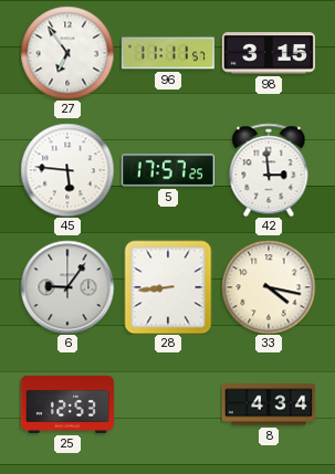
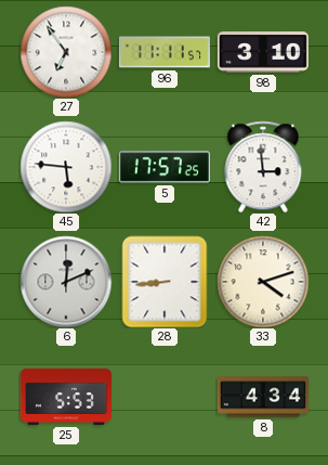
98: 3:15 -> 3:10 (263, 52)
6: 9:06 -> 12:11 (66, 282)
33: 4:17 -> 4:12 (263, 282)
25: 12:53 -> 5:53 (66, 397)
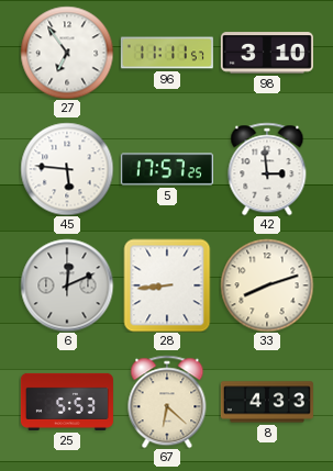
33: 4:12 -> 8:12 (267, 285)
67: none -> 6:22 (167, 402)
8: 4:34 -> 4:33 (267, 402)
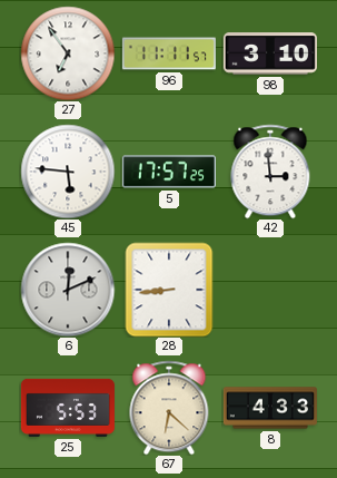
33: 8:12 -> none (267, 285)
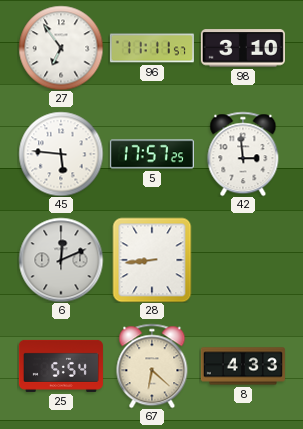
25: 5:53 -> 5:54 (61, 366)
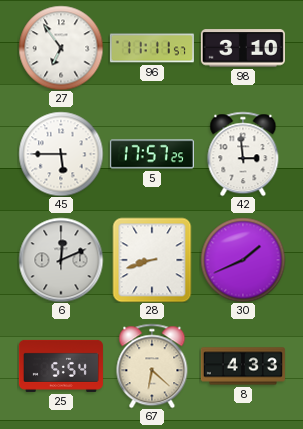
45: 5:46 -> 5:45 (61, 154)
28: 8:44 -> 8:42 (152, 260)
30: none -> 1:41 (243, 260)
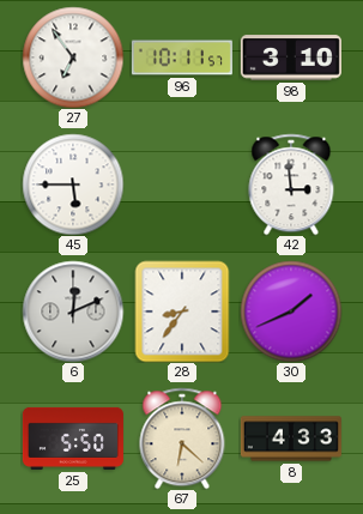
96: 11:11 -> 10:11 (182, 58)
5: 17:57 -> none (152, 154)
28: 8:42 -> 8:36 (182, 312)
25: 5:54 -> 5:50 (73, 439)
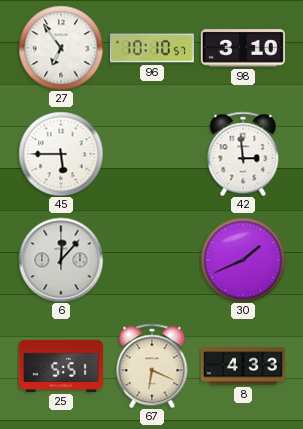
96: 10:11 -> 10:10 (152, 48)
6: 12:11 -> 12:07 (61, 260)
28: 8:36 -> none (182, 312)
25: 5:50 -> 5:51 (61, 366)
67: 6:22 -> 6:19 (152, 366)
